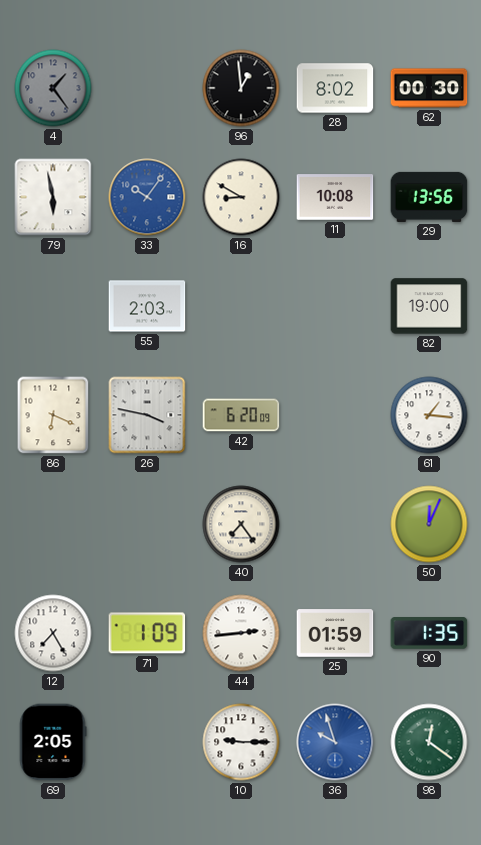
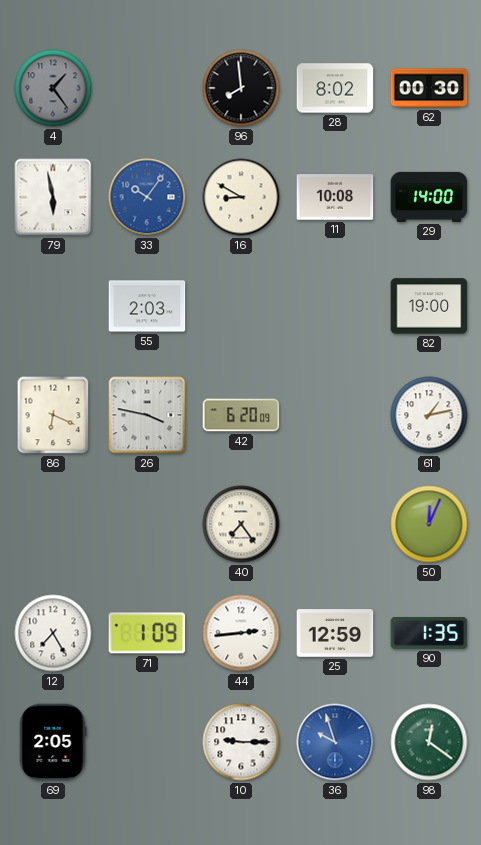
96: 12:59 -> 7:59 (241, 88)
29: 13:56 -> 14:00 (429, 197)
61: 1:16 -> 1:13 (429, 415)
25: 01:59 -> 12:59 (335, 633)
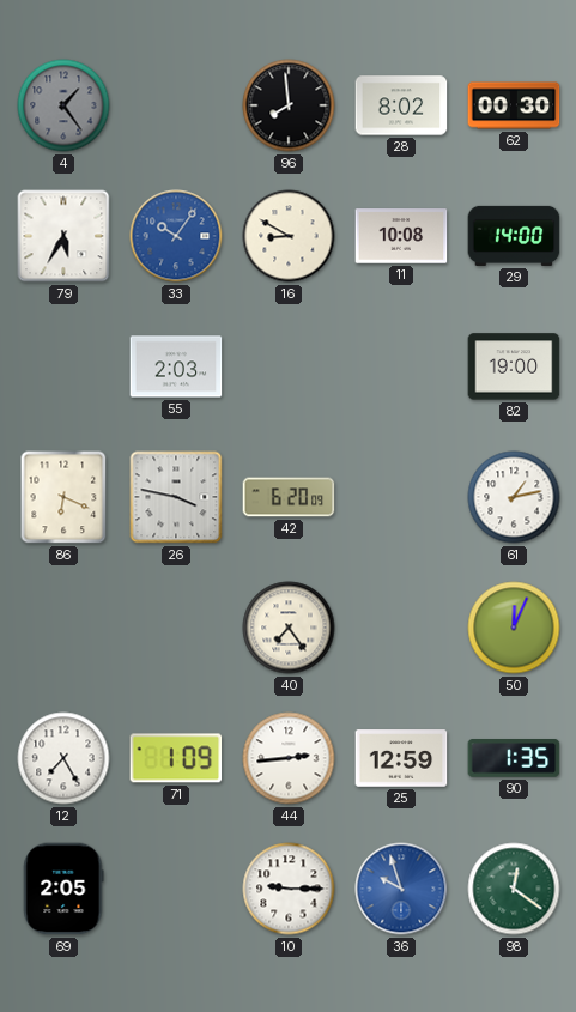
79: 5:58 -> 5:35 (63, 236)
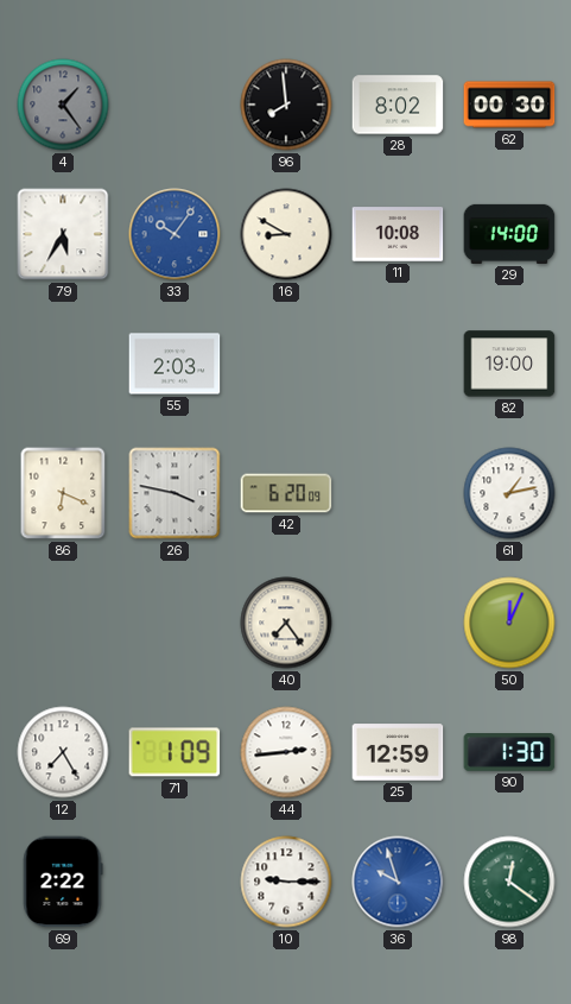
90: 1:35 -> 1:30 (509, 753)
69: 2:05 -> 2:22 (63, 882)
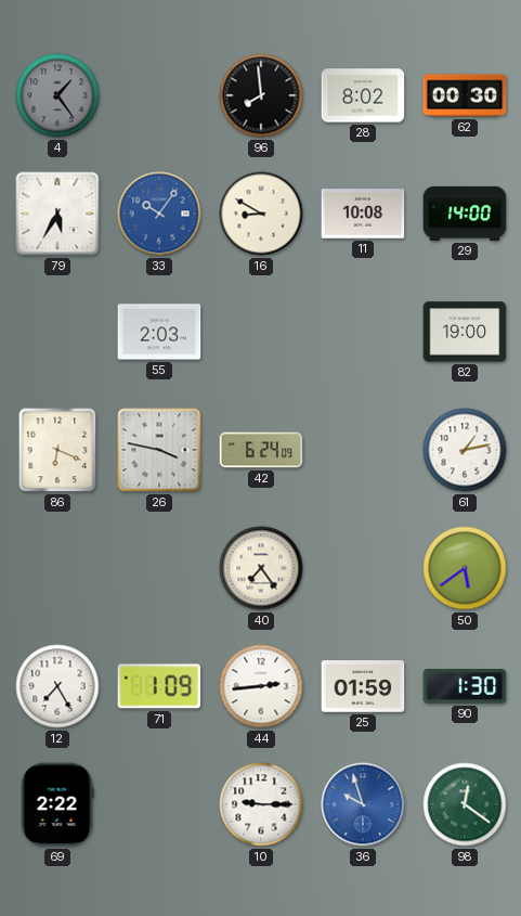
42: 6:20 -> 6:24 (261, 450)
50: 12:04 -> 5:39 (465, 568)
25: 12:59 -> 01:59 (363, 686)
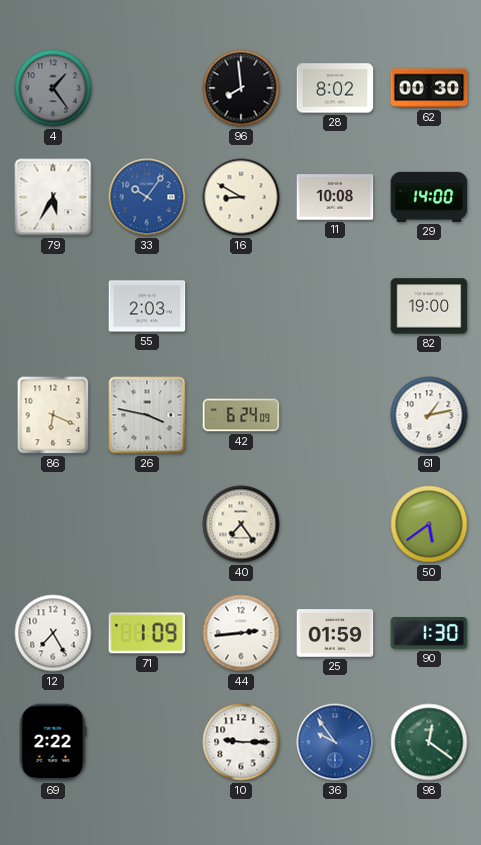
36: 9:57 -> 9:54 (335, 742)
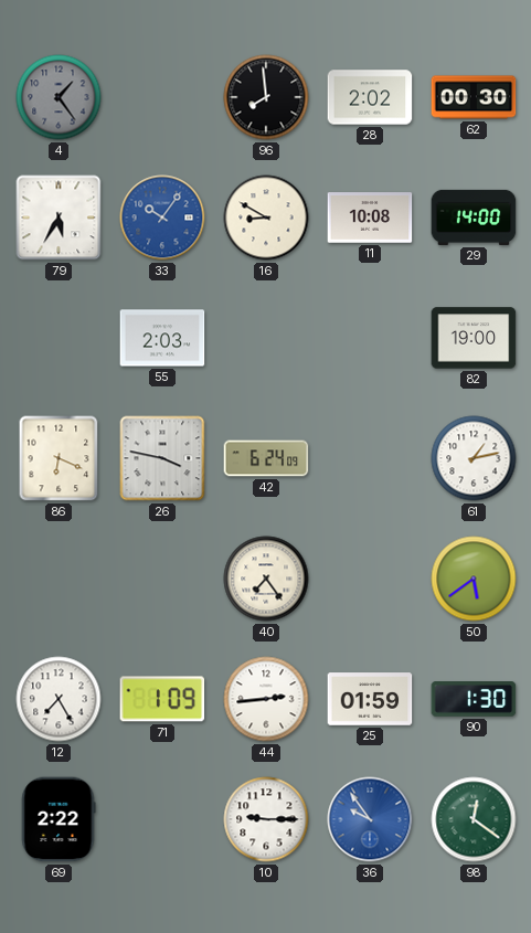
28: 8:02 -> 2:02 (370, 97)
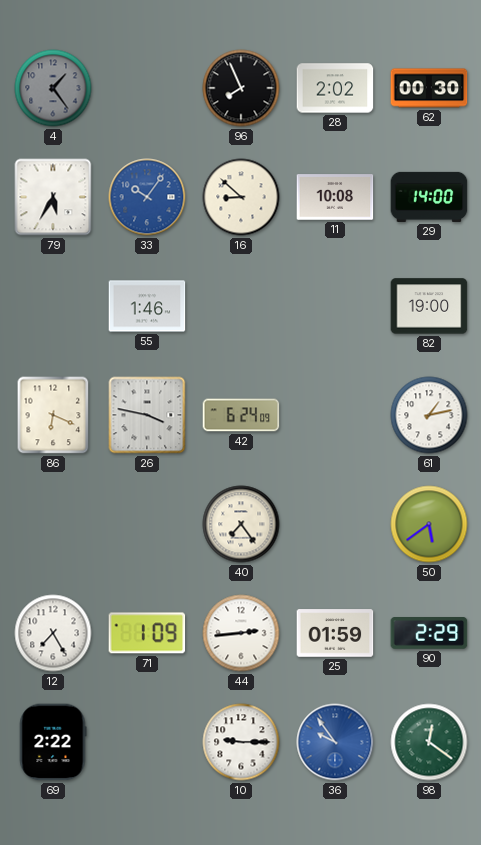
96: 7:59 -> 7:56 (241, 88)
16: 8:50 -> 8:52 (241, 197)
55: 2:03 -> 1:46 (147, 306)
90: 1:30 -> 2:29 (429, 634)
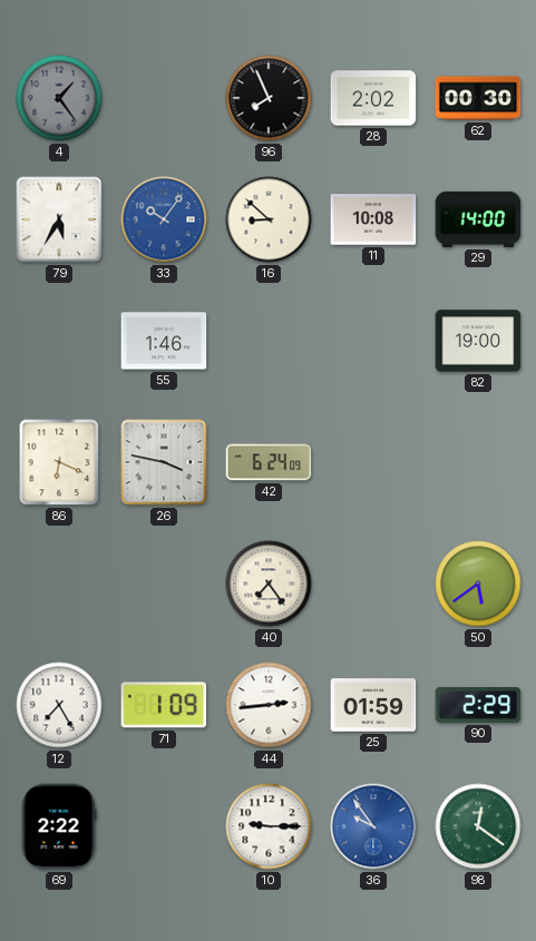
61: 1:13 -> none (429, 415)
